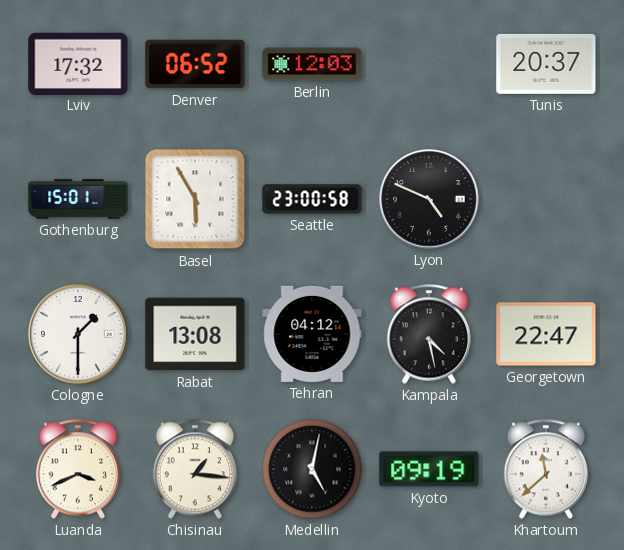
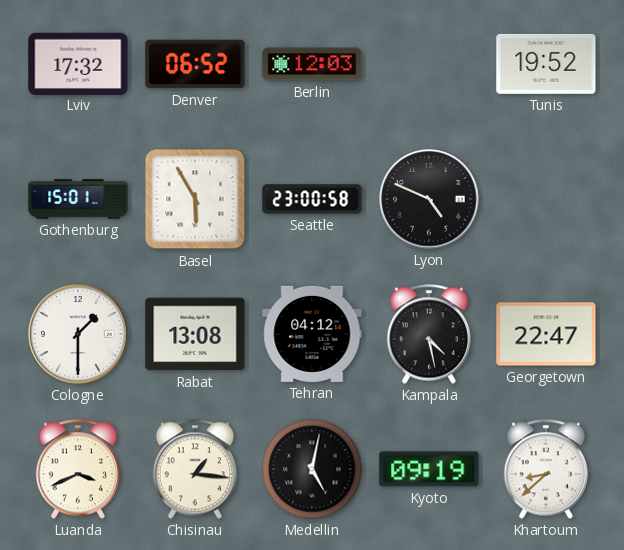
Tunis: 20:37 -> 19:52 (546, 64)
Khartoum: 11:38 -> 8:38 (546, 469)
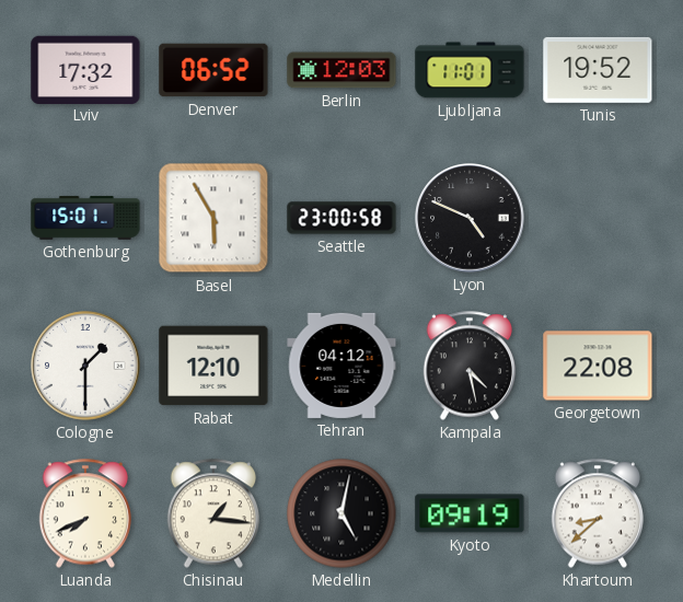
Ljubljana: none -> 11:01 (470, 70)
Rabat: 13:08 -> 12:10 (213, 366)
Georgetown: 22:47 -> 22:08 (598, 366)
Luanda: 3:41 -> 7:41 (85, 513)
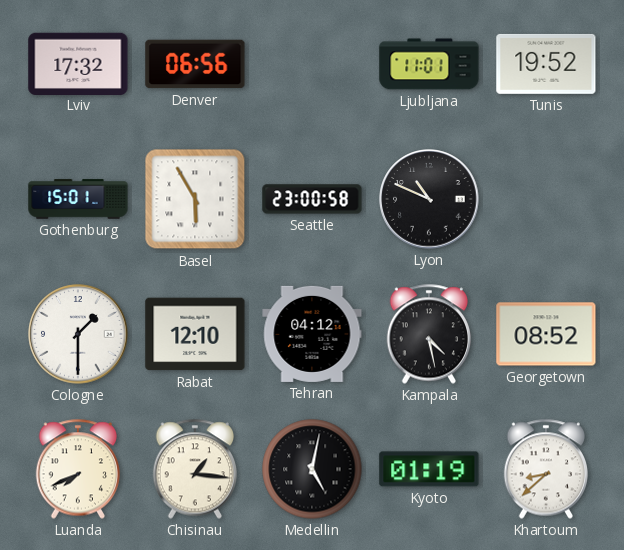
Denver: 06:52 -> 06:56 (195, 64)
Berlin: 12:03 -> none (342, 70)
Lyon: 4:49 -> 10:49 (429, 199)
Georgetown: 22:08 -> 08:52 (546, 334)
Kyoto: 09:19 -> 01:19 (429, 469)
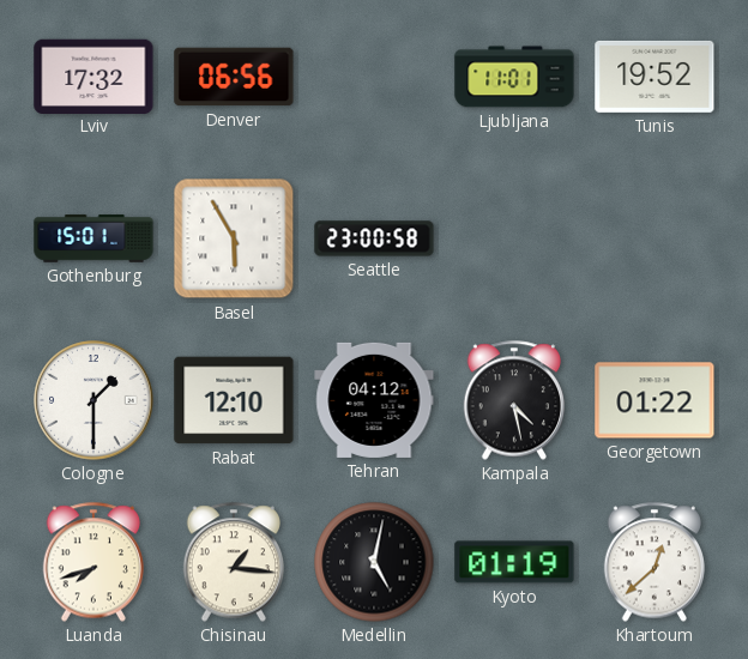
Lyon: 10:49 -> none (429, 199)
Georgetown: 08:52 -> 01:22 (654, 400)
Luanda: 7:41 -> 7:42 (93, 562)
Khartoum: 8:38 -> 12:38 (654, 562)
